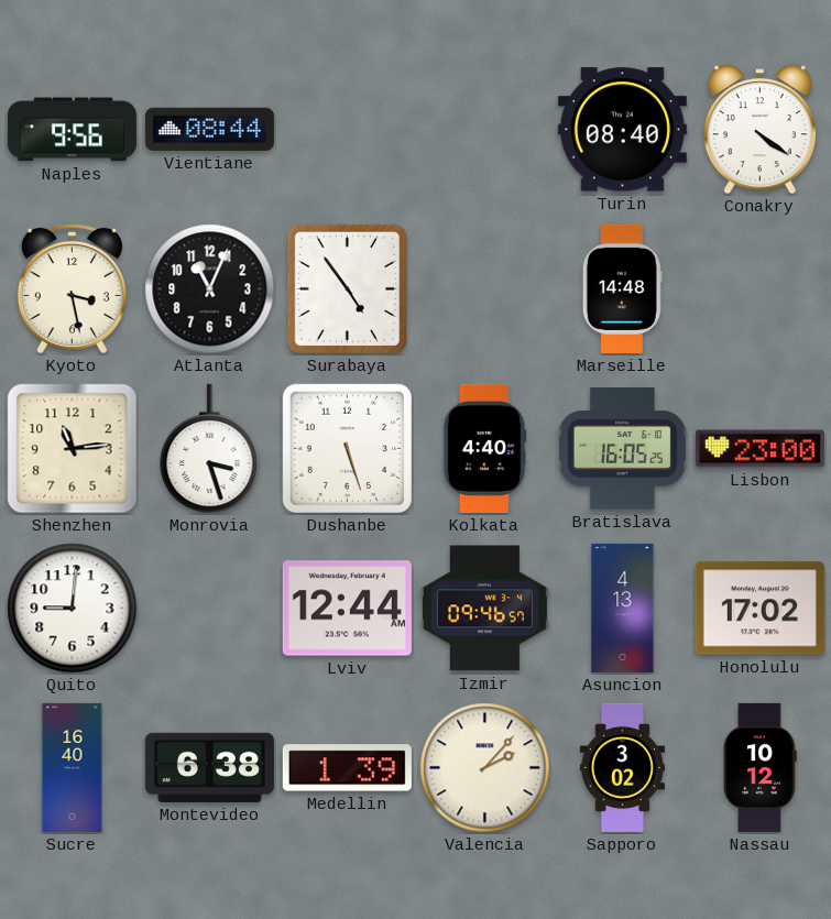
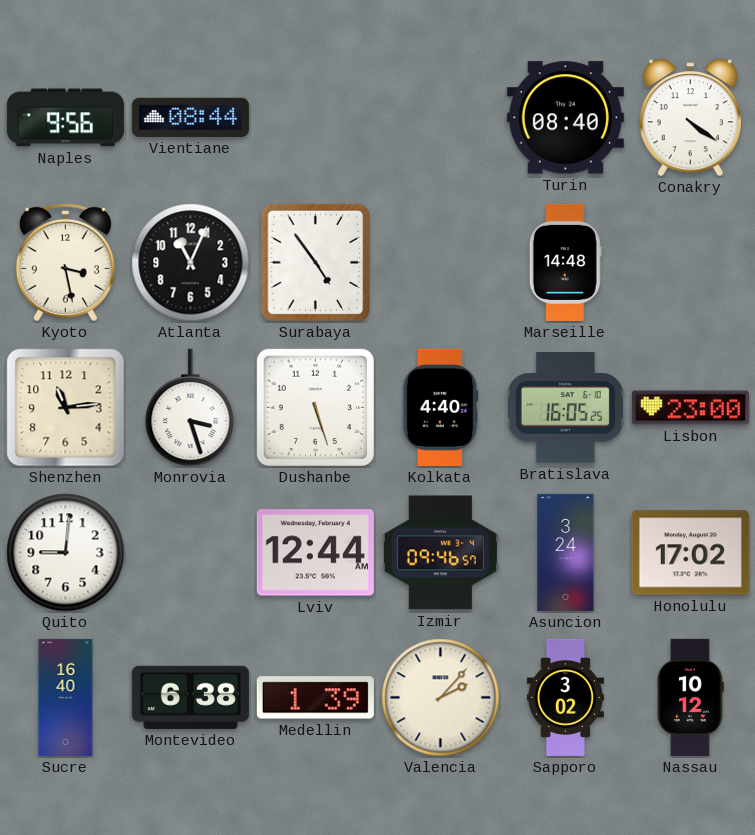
Asuncion: 4:13 -> 3:24 (566, 552)
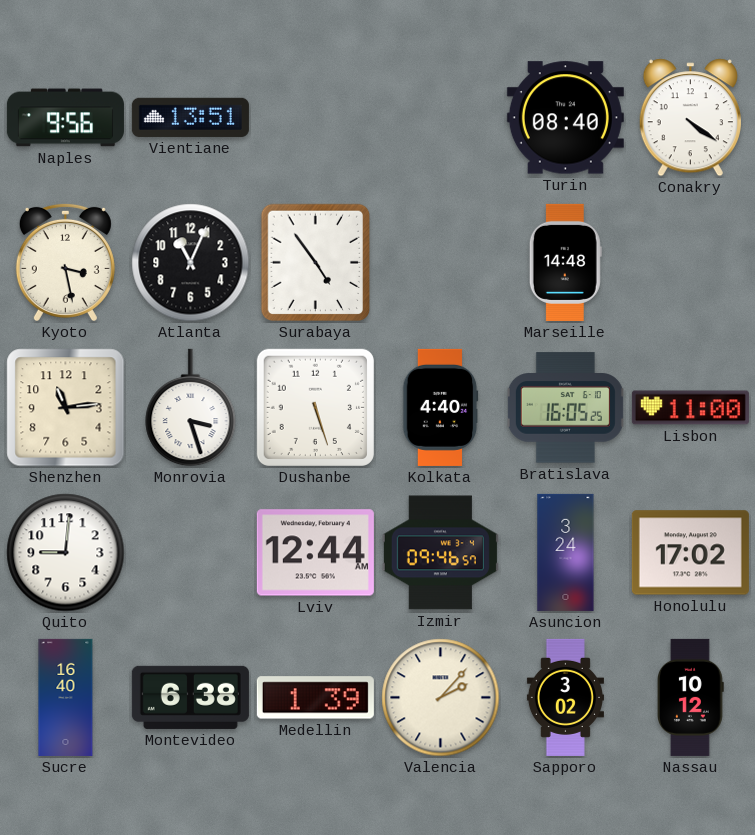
Vientiane: 08:44 -> 13:51 (190, 117)
Lisbon: 23:00 -> 11:00 (690, 408)
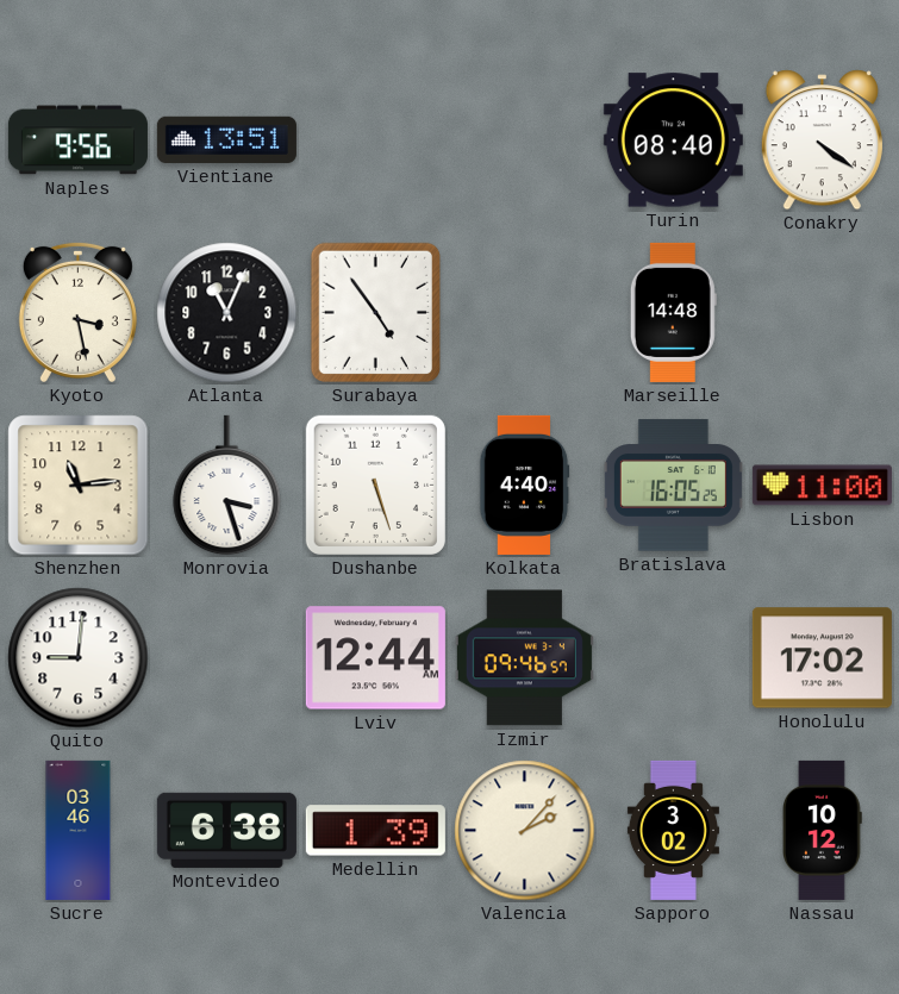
Asuncion: 3:24 -> none (566, 552)
Sucre: 16:40 -> 03:46 (79, 830)
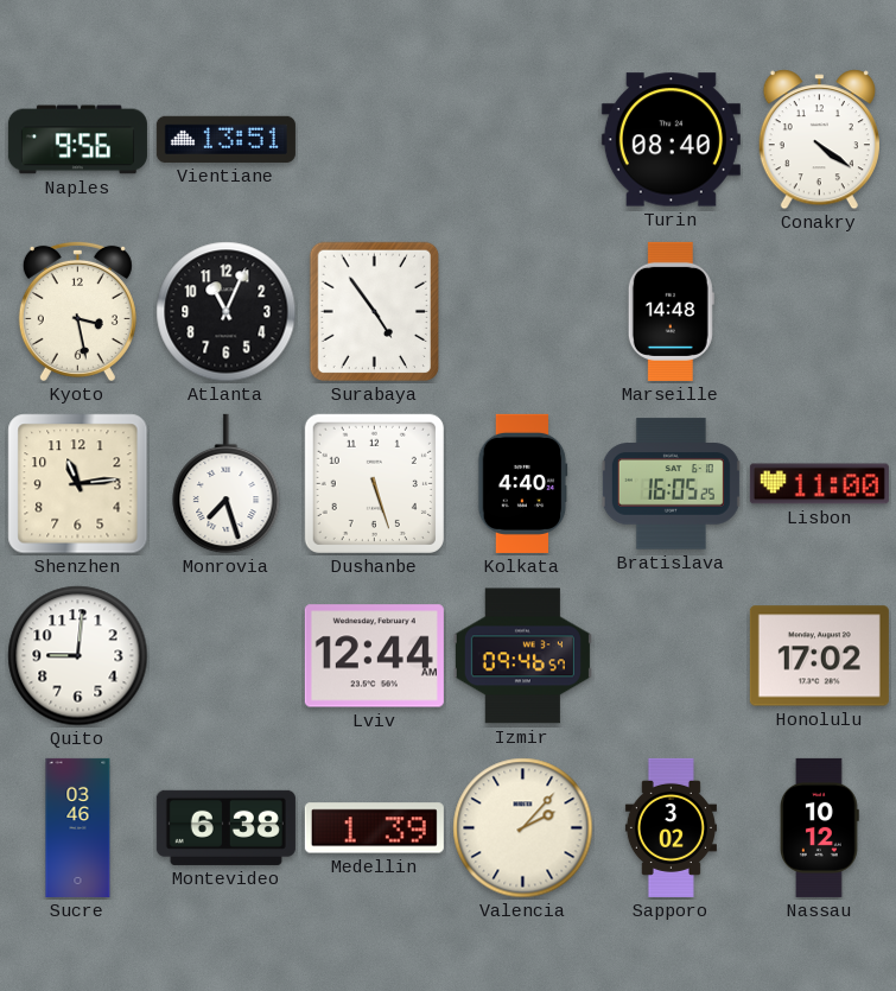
Monrovia: 3:27 -> 7:27 (227, 484)
